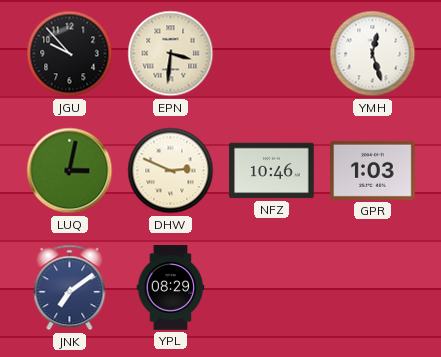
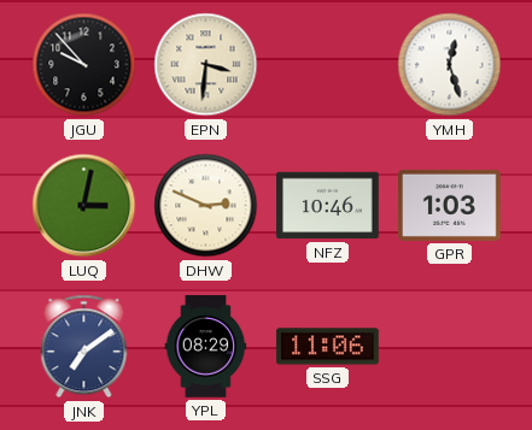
SSG: none -> 11:06 (328, 347)
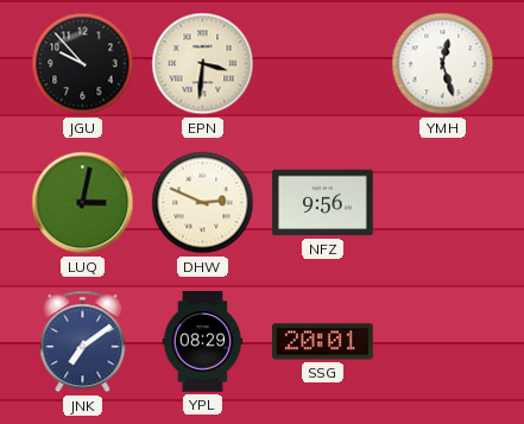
NFZ: 10:46 -> 9:56 (323, 203)
GPR: 1:03 -> none (450, 205)
SSG: 11:06 -> 20:01 (323, 342)
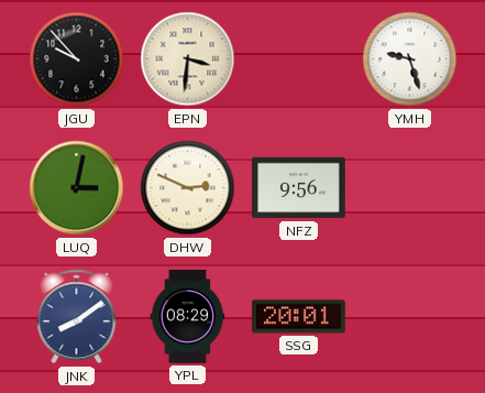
YMH: 12:27 -> 9:27 (410, 59)
JNK: 7:09 -> 8:09 (77, 317)
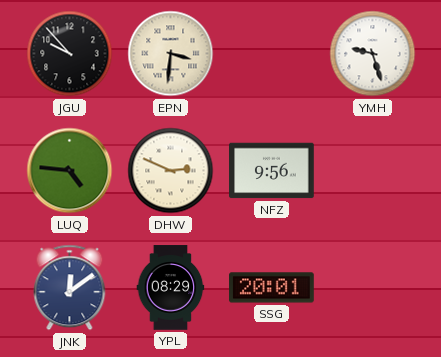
LUQ: 3:02 -> 4:46 (70, 171)
JNK: 8:09 -> 12:09 (70, 288)
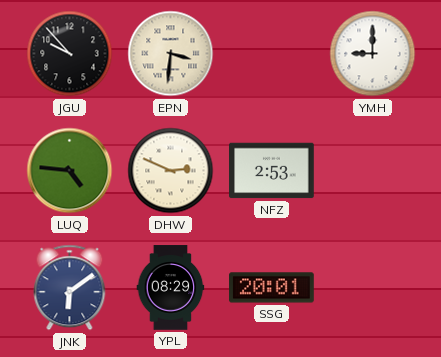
YMH: 9:27 -> 9:00 (373, 54)
NFZ: 9:56 -> 2:53 (272, 171)
JNK: 12:09 -> 6:09 (70, 288)
